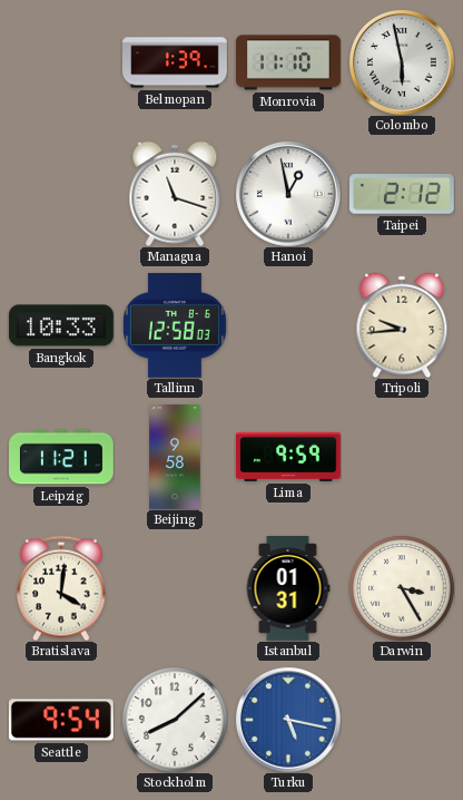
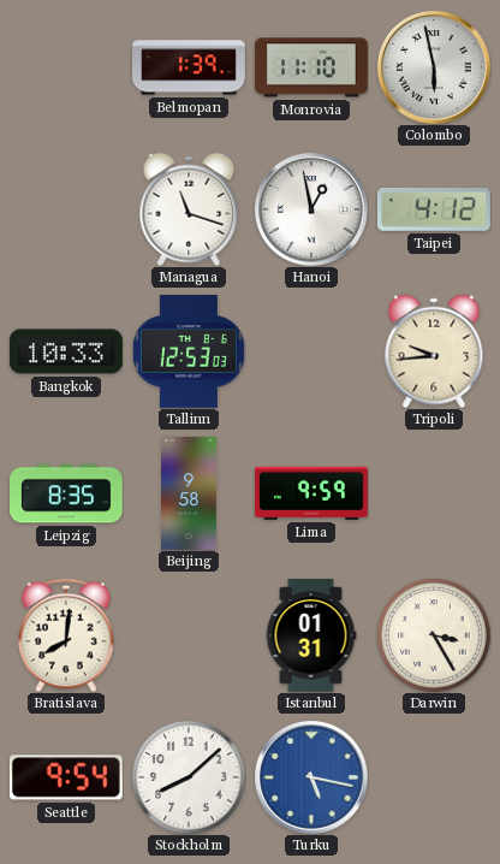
Taipei: 2:12 -> 4:12 (434, 211)
Tallinn: 12:58 -> 12:53 (189, 351)
Leipzig: 11:21 -> 8:35 (67, 493)
Bratislava: 4:01 -> 8:01 (66, 635)
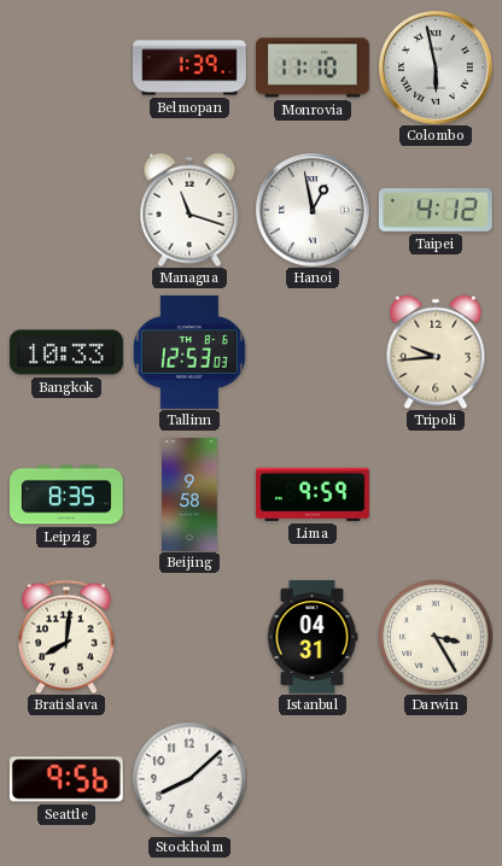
Istanbul: 01:31 -> 04:31 (313, 638)
Seattle: 9:54 -> 9:56 (66, 779)
Turku: 5:17 -> none (311, 777)
